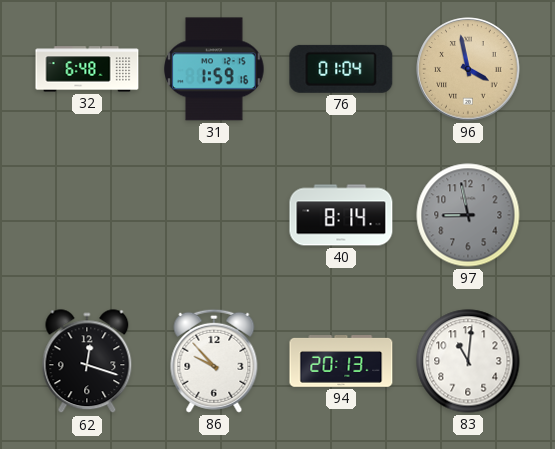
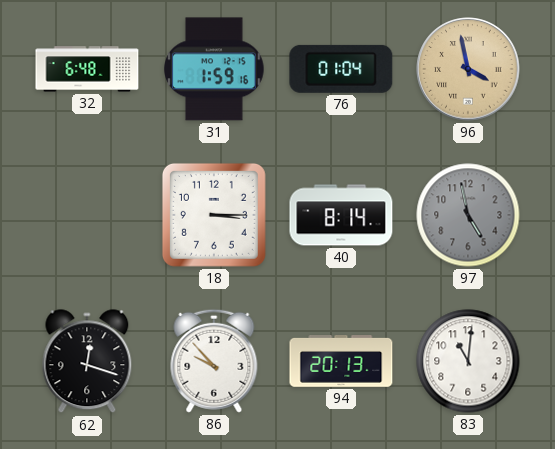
18: none -> 3:15 (214, 215)
97: 8:58 -> 4:58 (468, 215)
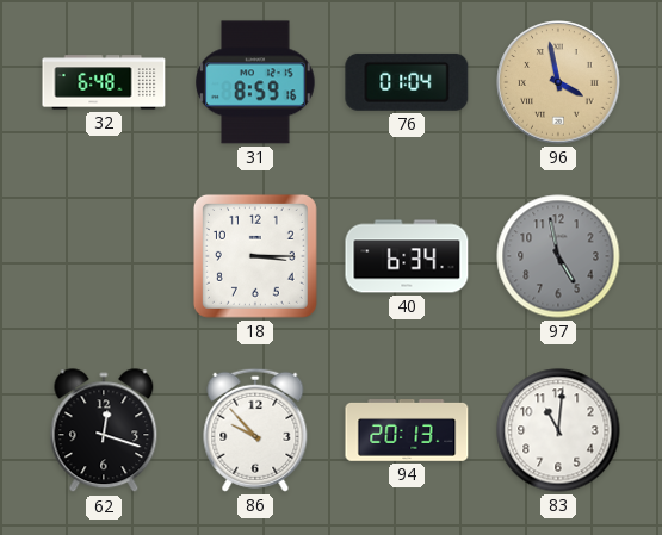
31: 1:59 -> 8:59 (256, 82)
40: 8:14 -> 6:34 (407, 256)
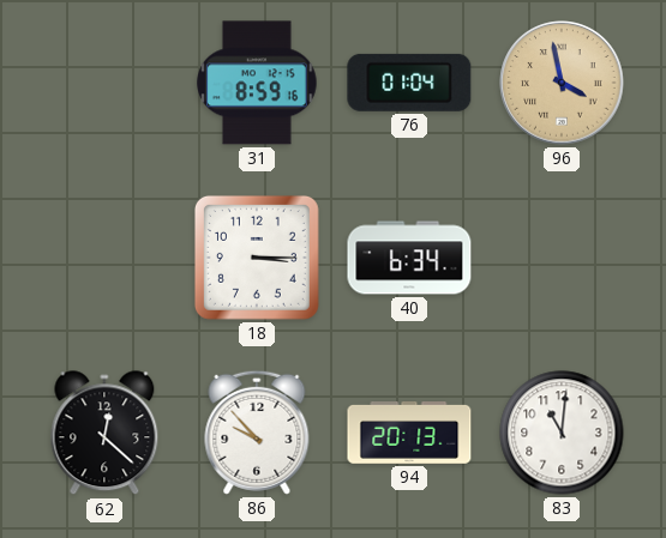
32: 6:48 -> none (104, 82)
97: 4:58 -> none (558, 256)
62: 12:18 -> 12:22 (104, 434)
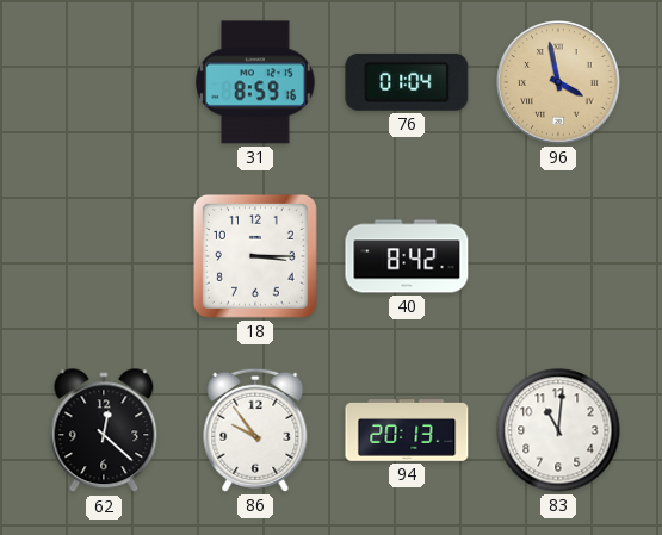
40: 6:34 -> 8:42 (407, 256)
86: 9:53 -> 9:54 (255, 430)
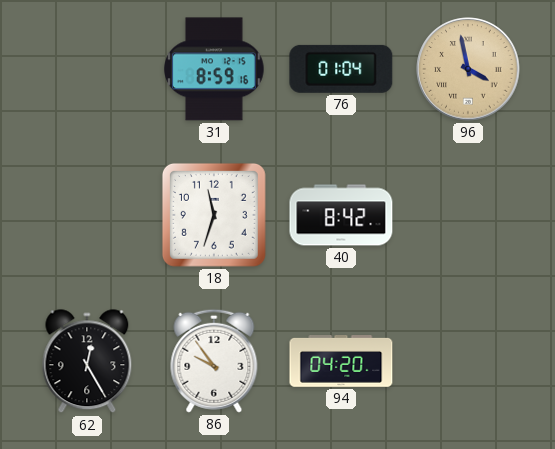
18: 3:15 -> 11:33 (214, 215)
62: 12:22 -> 12:25 (87, 362)
94: 20:13 -> 04:20 (341, 362)
83: 11:01 -> none (558, 430)
